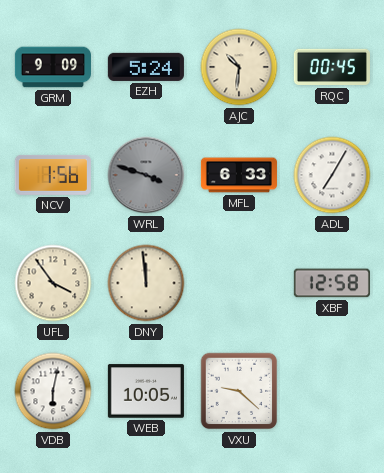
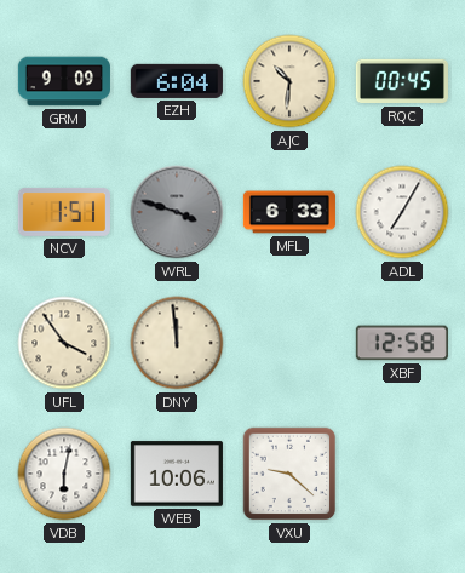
EZH: 5:24 -> 6:04 (177, 81)
NCV: 1:56 -> 1:51 (64, 212)
WEB: 10:05 -> 10:06 (177, 474)
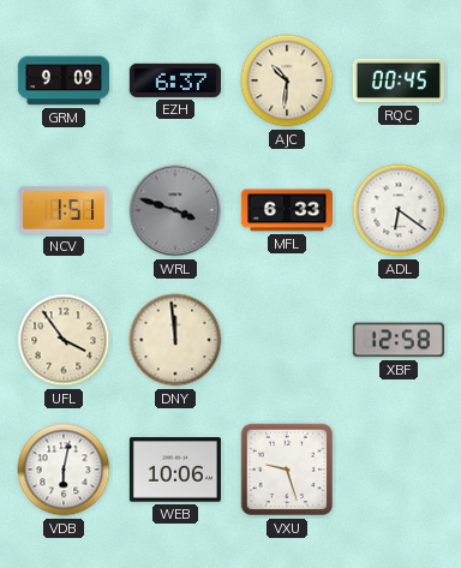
EZH: 6:04 -> 6:37 (175, 80)
ADL: 7:05 -> 6:21 (399, 210)
VXU: 9:22 -> 9:27 (287, 470)
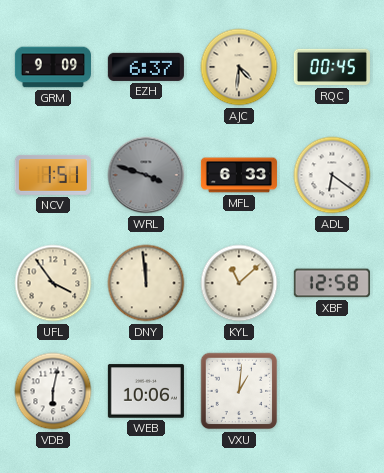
AJC: 10:31 -> 4:31 (239, 67)
KYL: none -> 11:08 (239, 283)
VXU: 9:27 -> 1:01 (239, 391)
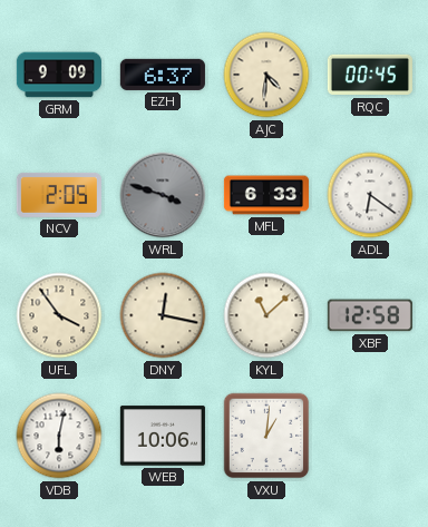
NCV: 1:51 -> 2:05 (59, 195)
DNY: 11:59 -> 12:17 (163, 315)
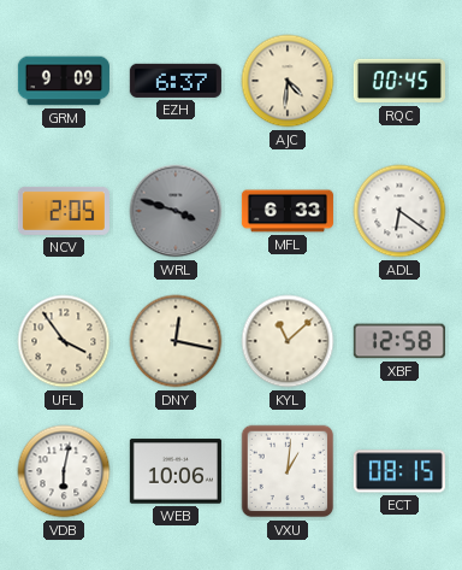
ECT: none -> 08:15 (399, 471)
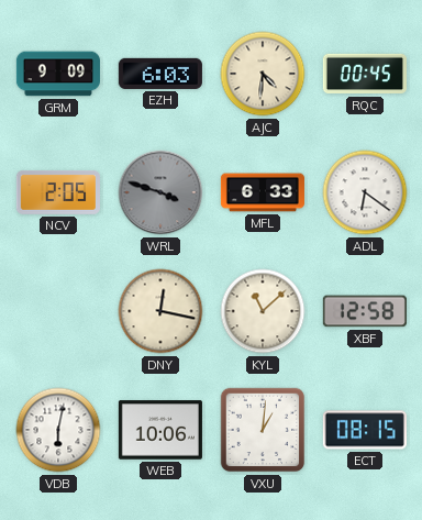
EZH: 6:37 -> 6:03 (160, 74)
UFL: 3:54 -> none (64, 341)
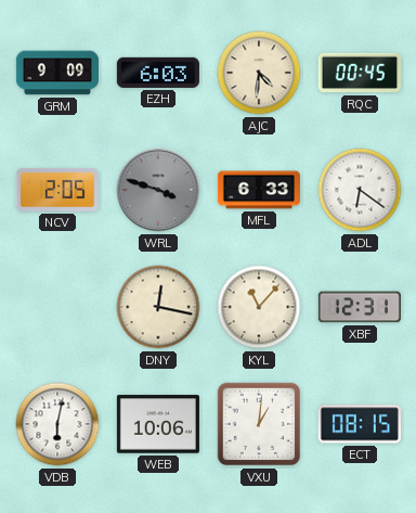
KYL: 11:08 -> 11:07 (259, 307)
XBF: 12:58 -> 12:31 (360, 307)
